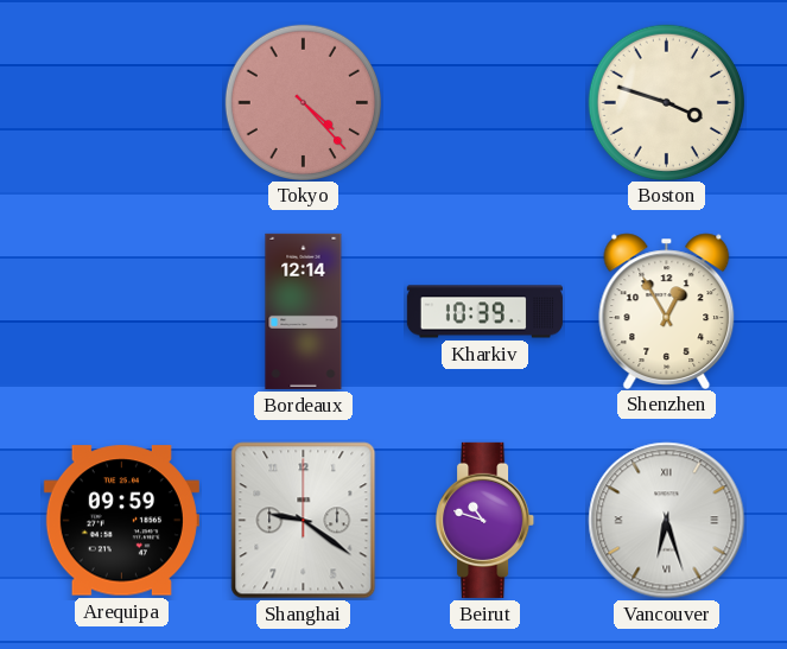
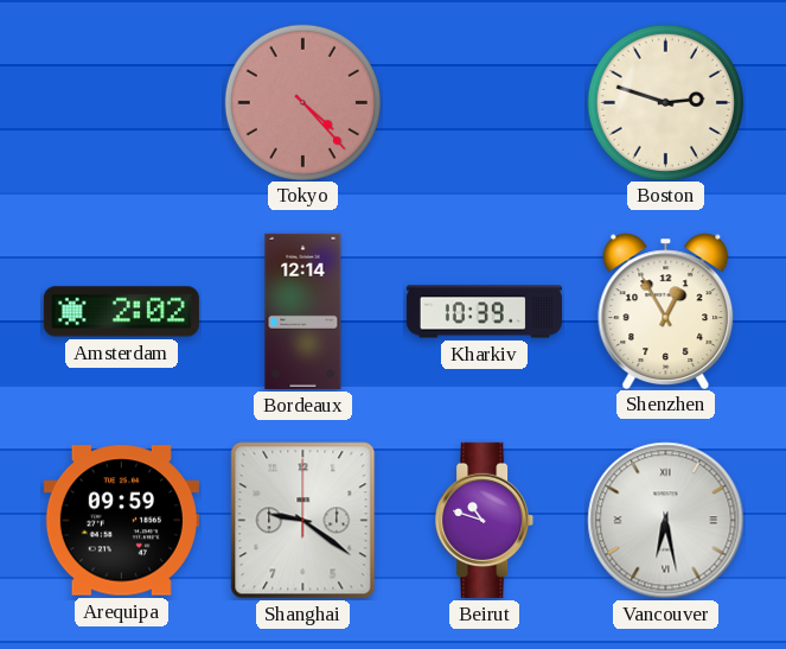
Boston: 3:48 -> 2:48 (665, 102)
Amsterdam: none -> 2:02 (121, 312)
Vancouver: 6:27 -> 6:28 (666, 521)
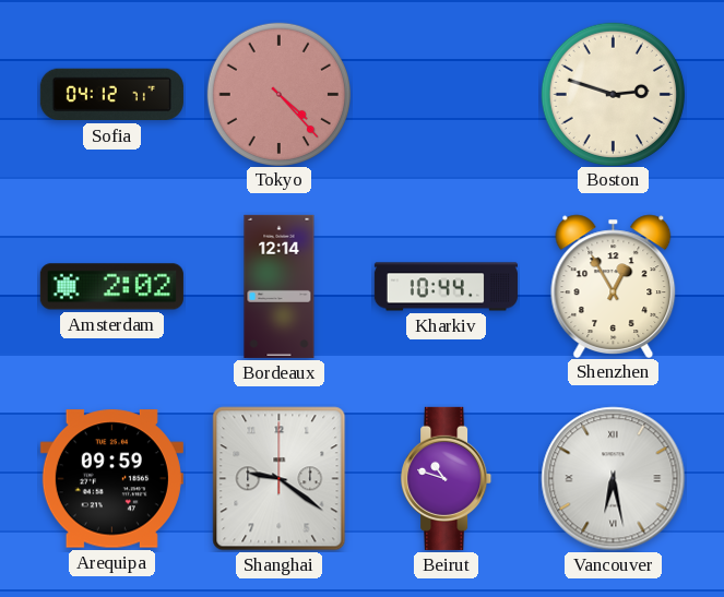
Sofia: none -> 04:12 (111, 95)
Kharkiv: 10:39 -> 10:44 (446, 287)
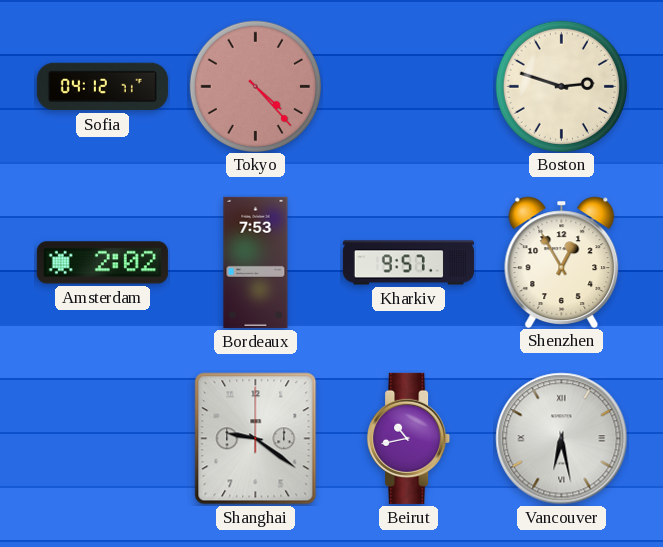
Bordeaux: 12:14 -> 7:53 (256, 262)
Kharkiv: 10:44 -> 9:57 (408, 263)
Arequipa: 09:59 -> none (111, 479)
Beirut: 10:48 -> 10:43 (409, 438)
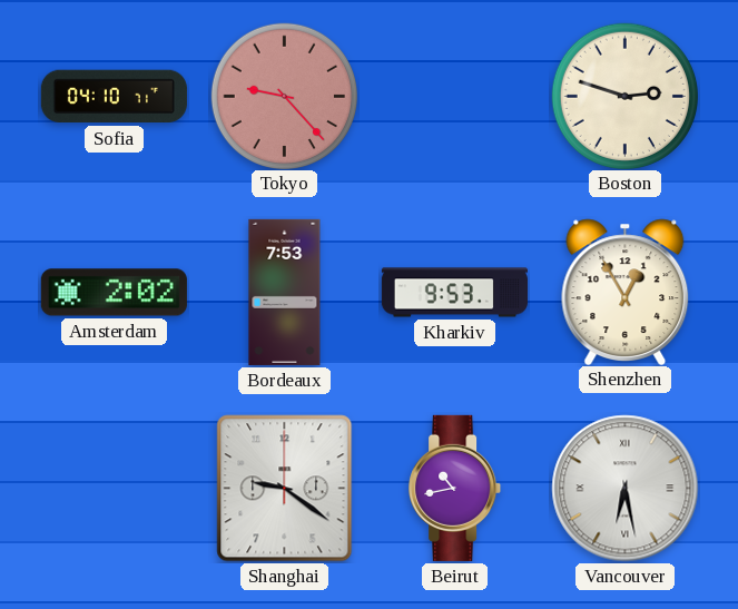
Sofia: 04:12 -> 04:10 (114, 97)
Tokyo: 4:23 -> 9:23 (284, 96)
Kharkiv: 9:57 -> 9:53 (454, 293)
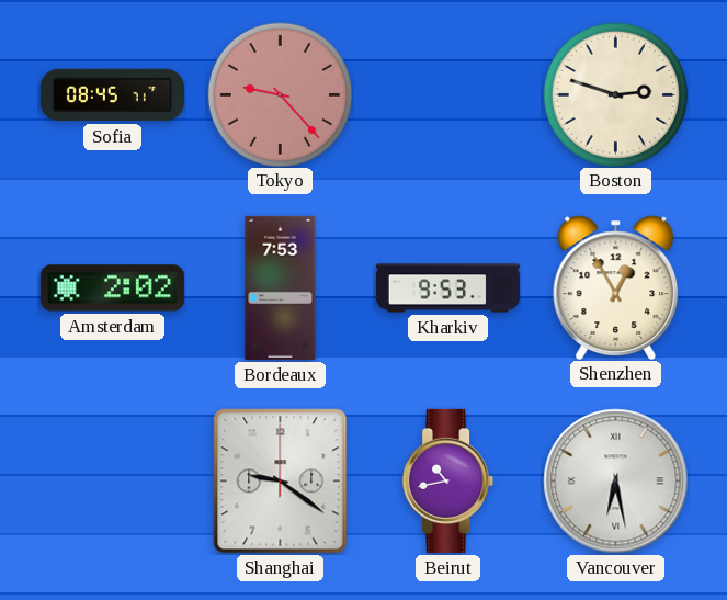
Sofia: 04:10 -> 08:45 (112, 95)
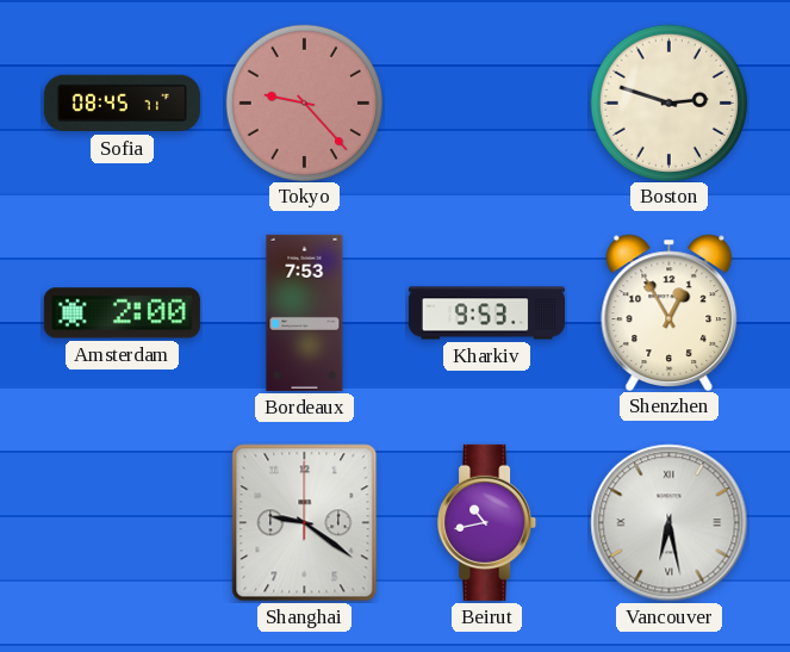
Amsterdam: 2:02 -> 2:00 (122, 313)
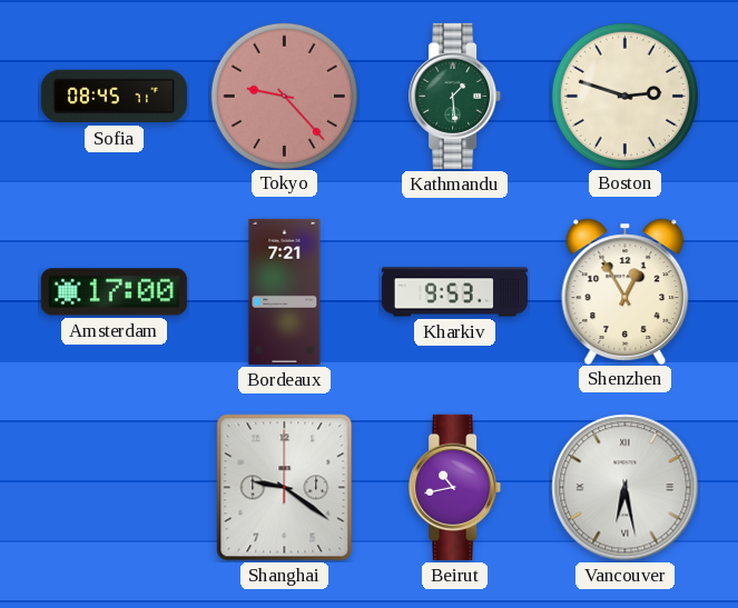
Kathmandu: none -> 1:29 (455, 96)
Amsterdam: 2:00 -> 17:00 (114, 292)
Bordeaux: 7:53 -> 7:21 (285, 291)
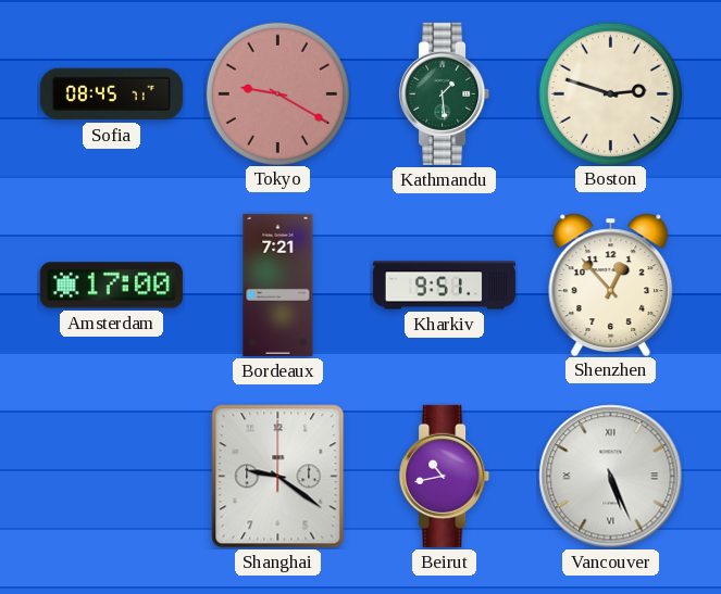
Tokyo: 9:23 -> 9:20 (277, 93)
Kharkiv: 9:53 -> 9:51 (444, 286)
Shenzhen: 12:55 -> 12:53 (611, 285)
Vancouver: 6:28 -> 5:26 (611, 477)
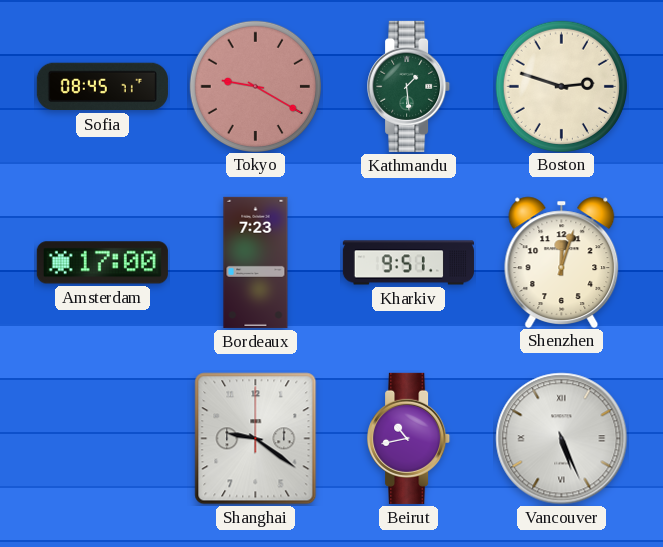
Bordeaux: 7:21 -> 7:23 (256, 262)
Shenzhen: 12:53 -> 12:03 (562, 262)
